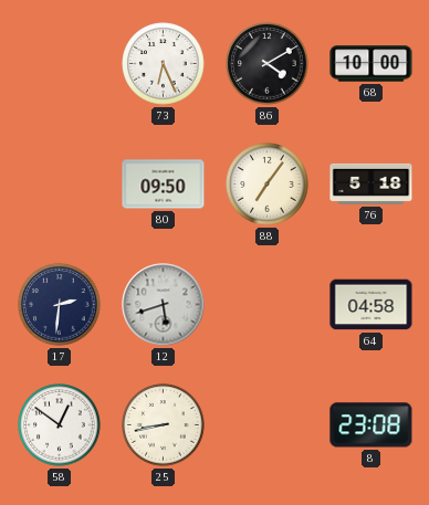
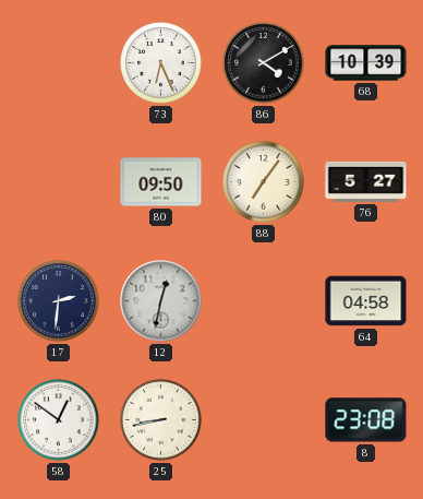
68: 10:00 -> 10:39 (366, 63)
76: 5:18 -> 5:27 (366, 181)
12: 5:42 -> 12:32 (161, 301)
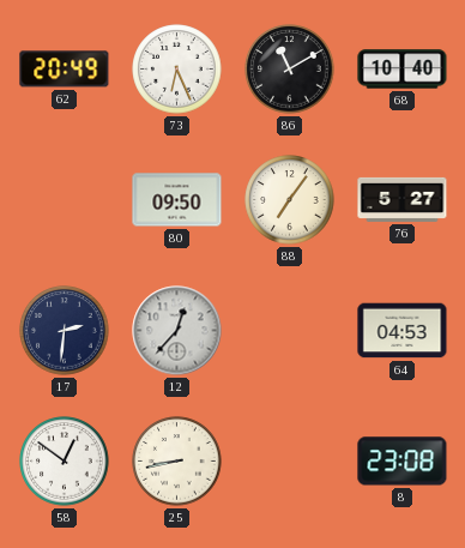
62: none -> 20:49 (65, 70)
86: 4:10 -> 11:10 (290, 70)
68: 10:39 -> 10:40 (403, 70)
12: 12:32 -> 12:37 (177, 331)
64: 04:58 -> 04:53 (403, 331)
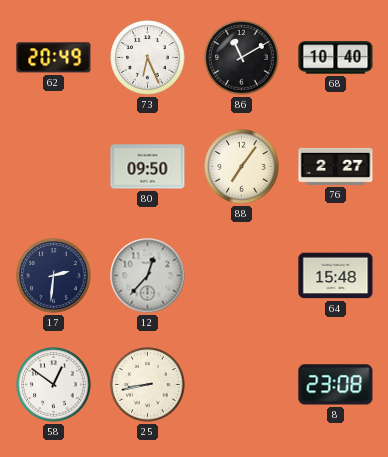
76: 5:27 -> 2:27 (336, 166)
64: 04:53 -> 15:48 (336, 276)
